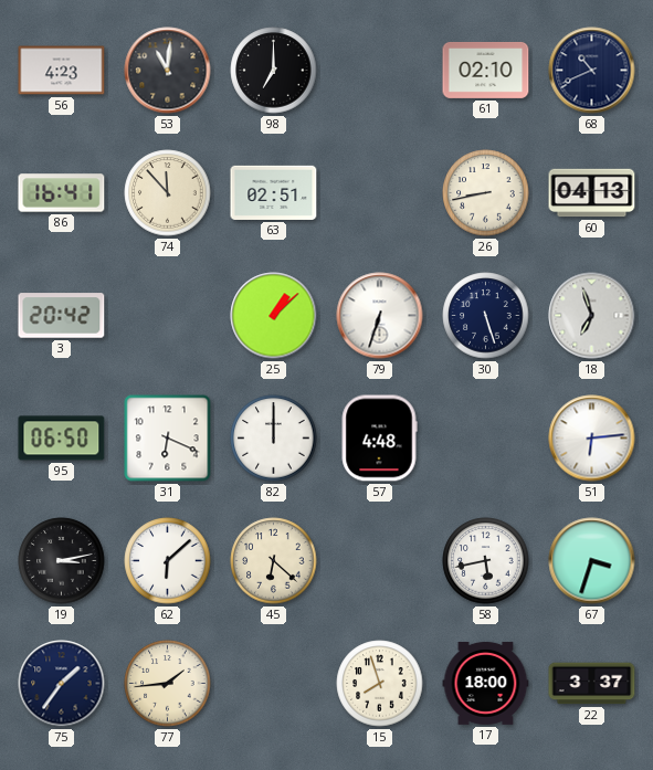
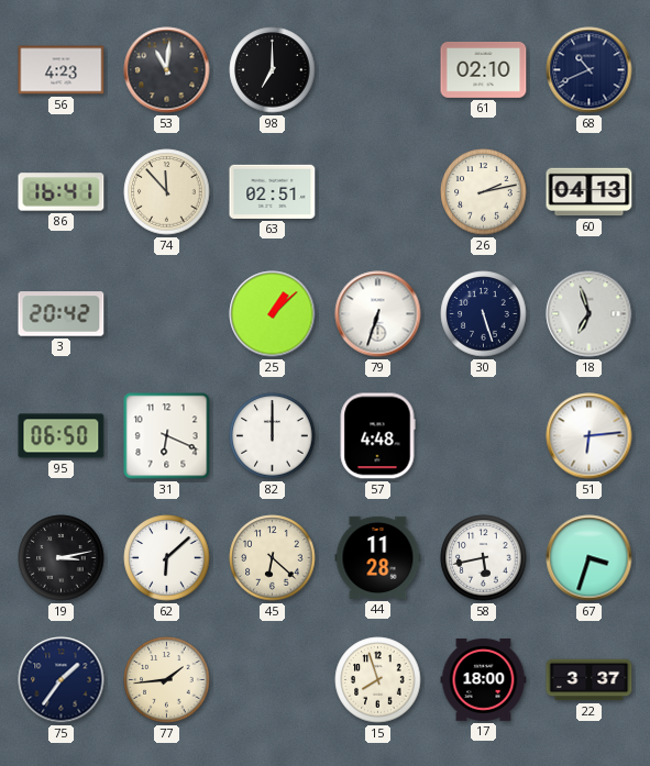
26: 8:43 -> 2:13 (484, 192)
44: none -> 11:28 (378, 557)
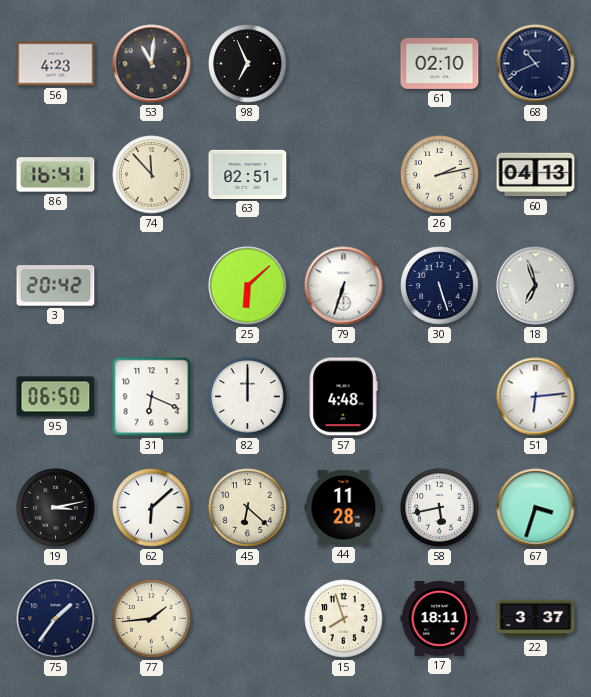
98: 7:00 -> 6:56 (248, 64)
25: 1:08 -> 6:08 (248, 286)
17: 18:00 -> 18:11 (440, 618)
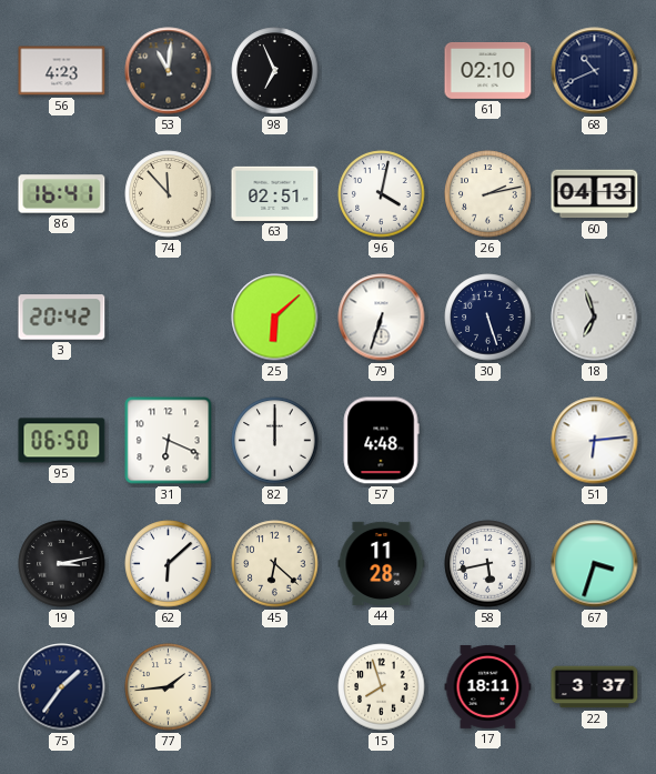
96: none -> 4:02 (382, 194)
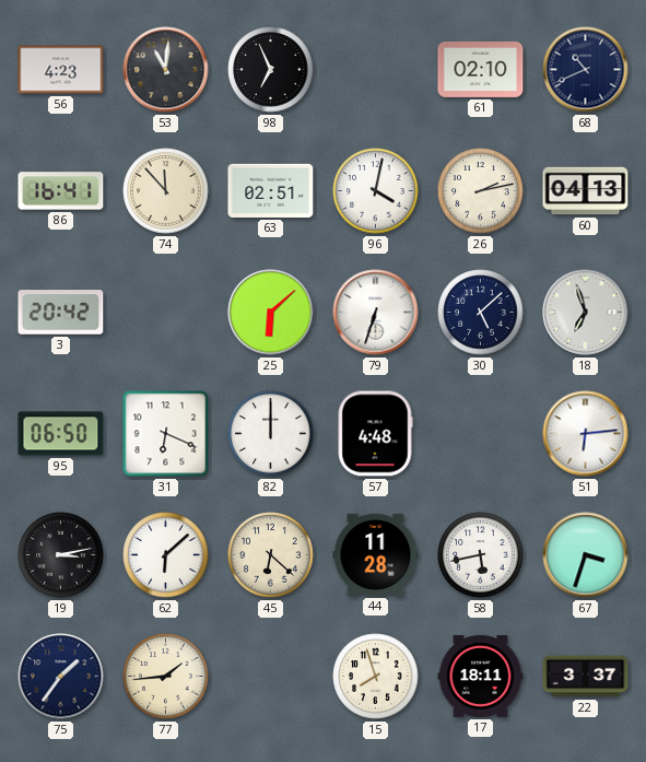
30: 5:27 -> 5:08 (481, 313)
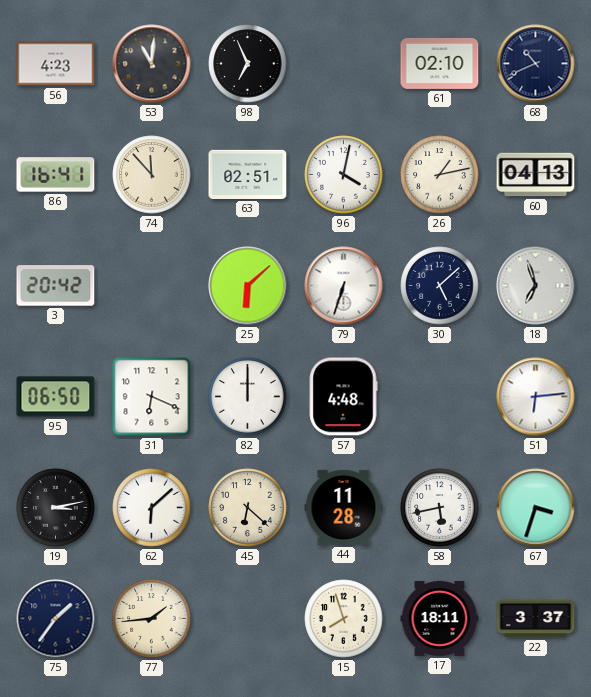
26: 2:13 -> 1:13 (440, 175)
